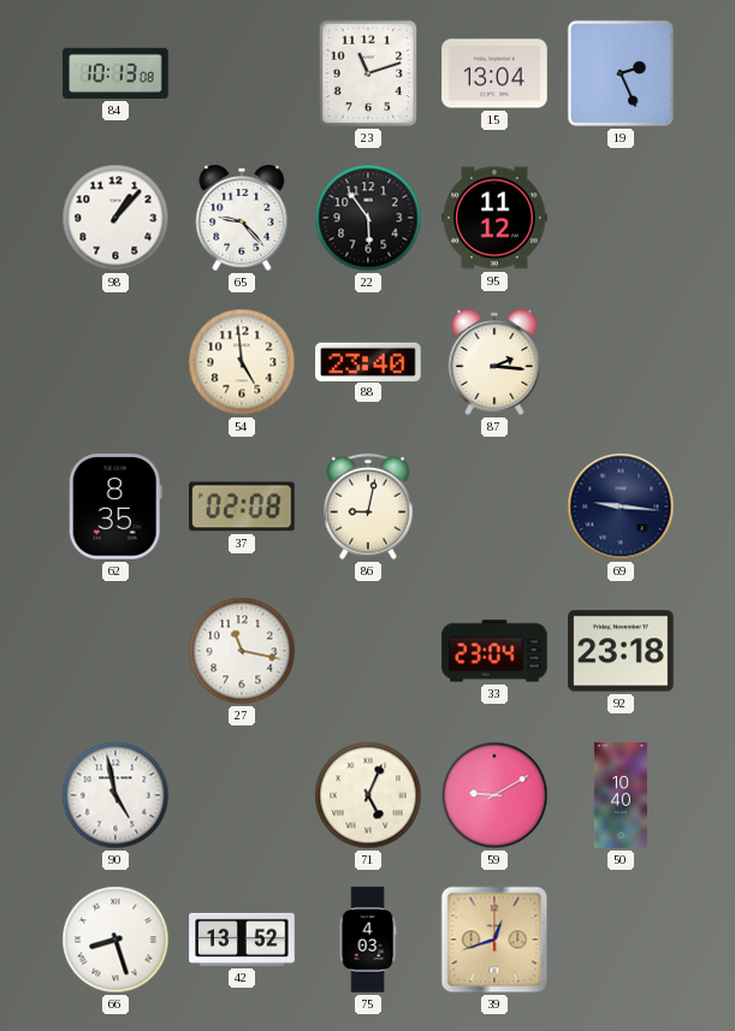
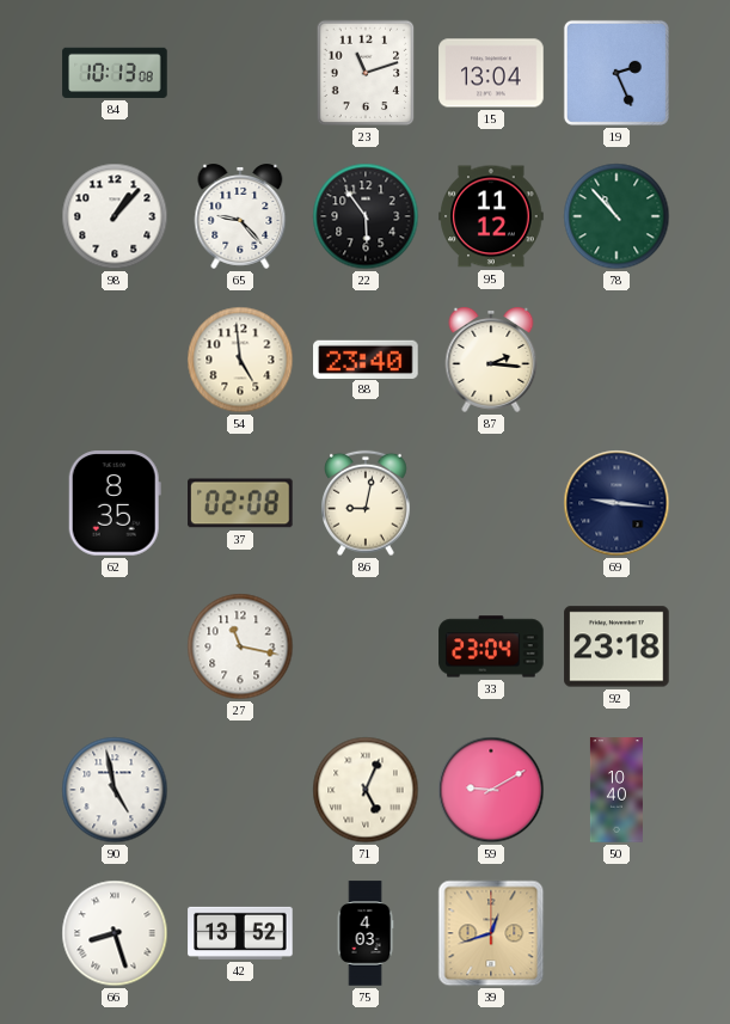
78: none -> 10:53 (616, 216)
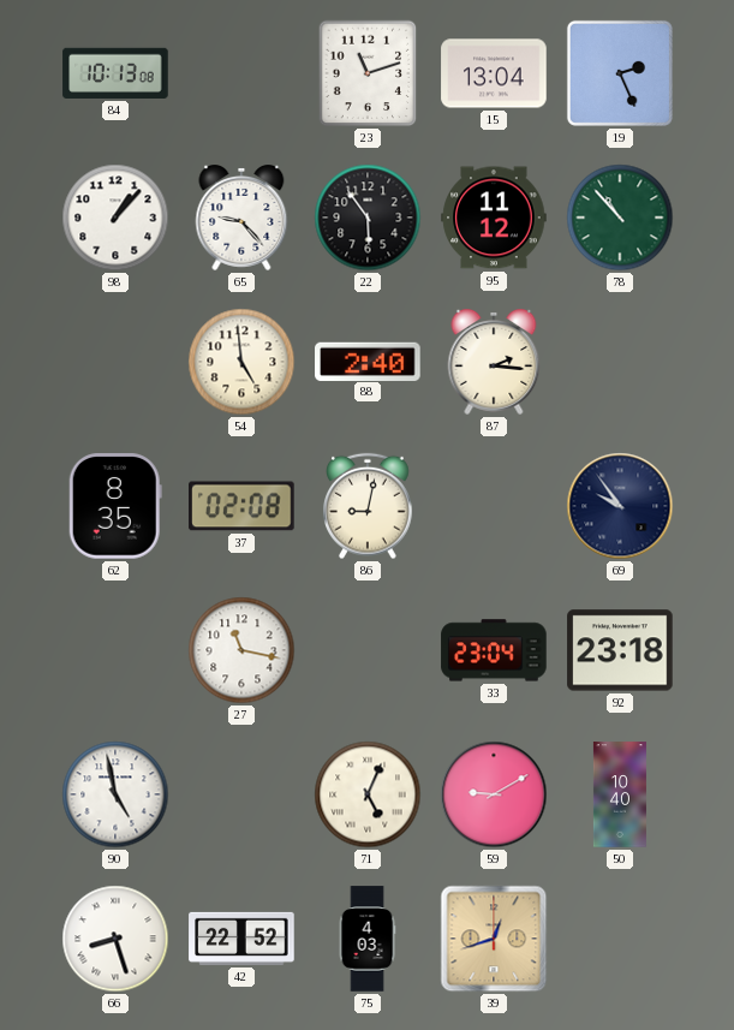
88: 23:40 -> 2:40 (368, 361)
69: 9:16 -> 9:54 (620, 506)
42: 13:52 -> 22:52 (241, 939)
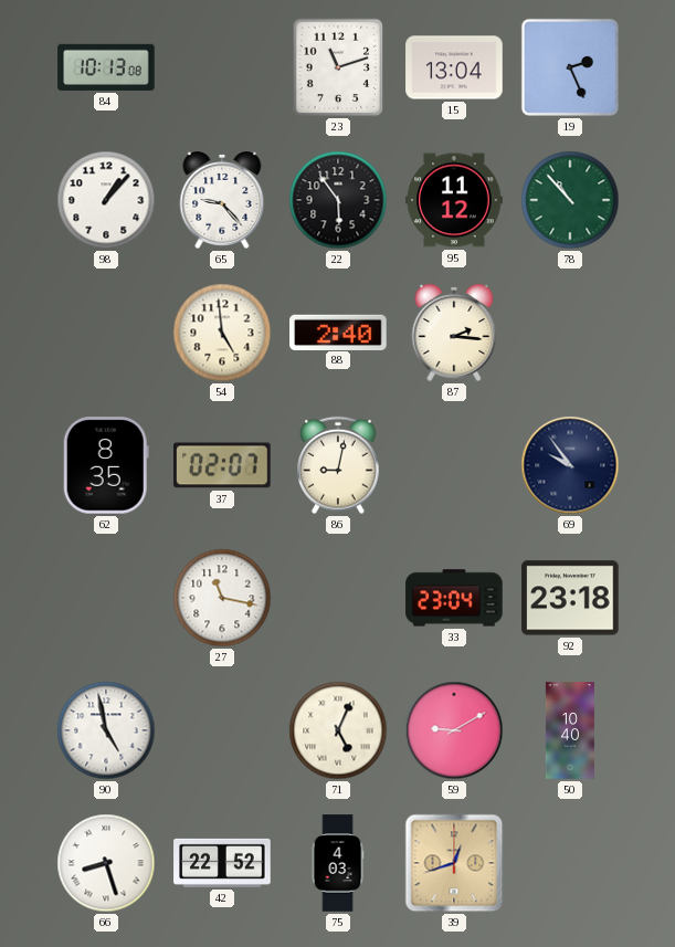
37: 02:08 -> 02:07 (222, 465)
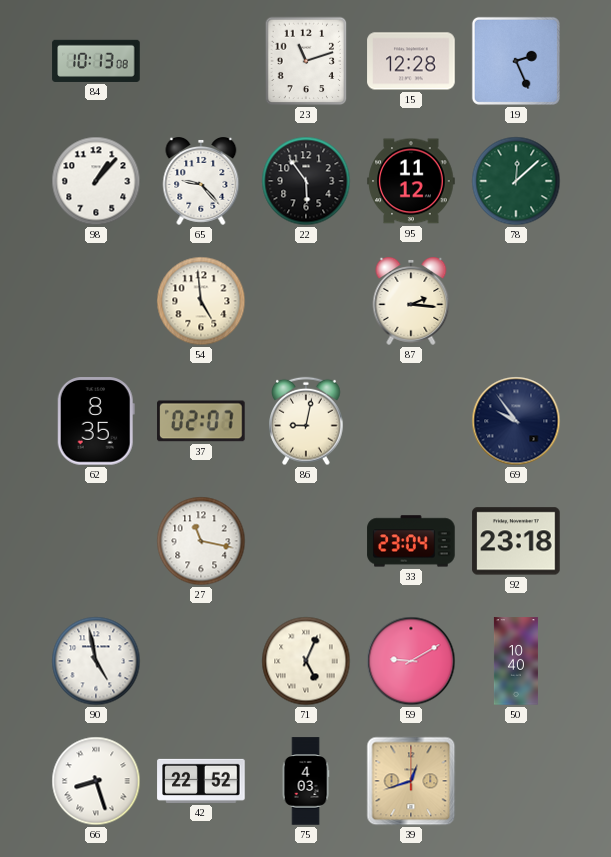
15: 13:04 -> 12:28 (411, 61)
78: 10:53 -> 12:08 (516, 181)
88: 2:40 -> none (338, 332)
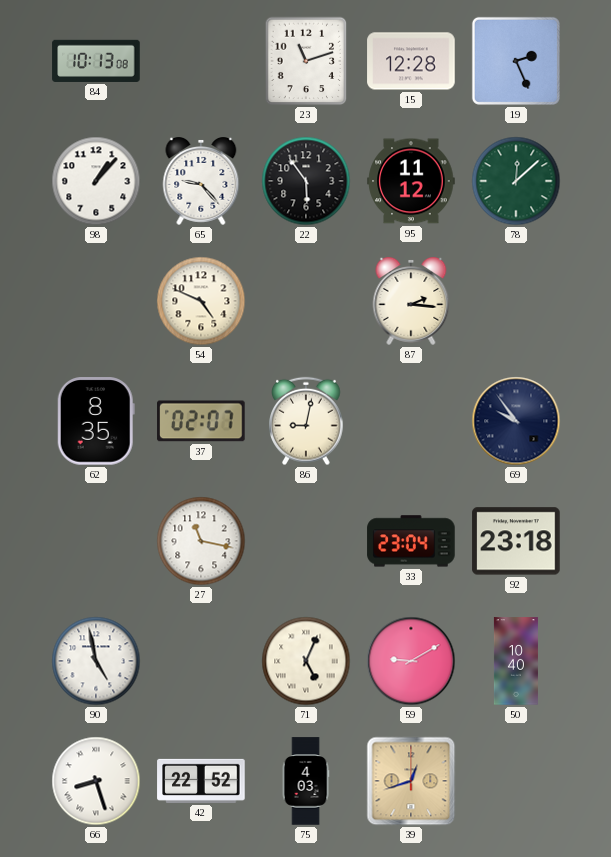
54: 4:59 -> 4:49 (201, 301)
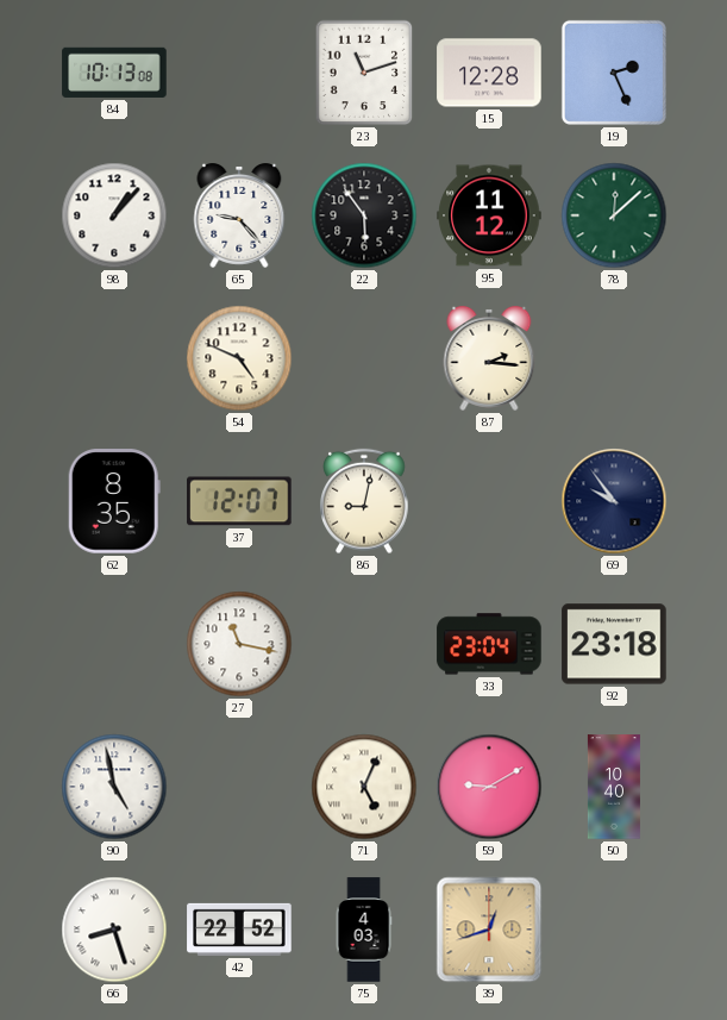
37: 02:07 -> 12:07 (239, 501)
